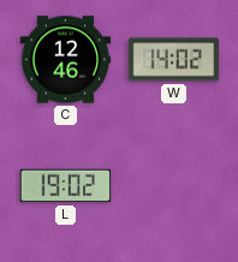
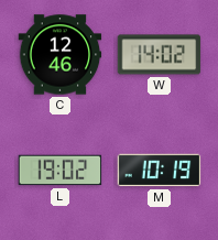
M: none -> 10:19 (160, 171)
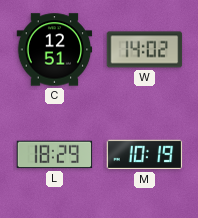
C: 12:46 -> 12:51 (55, 50)
L: 19:02 -> 18:29 (55, 155)
